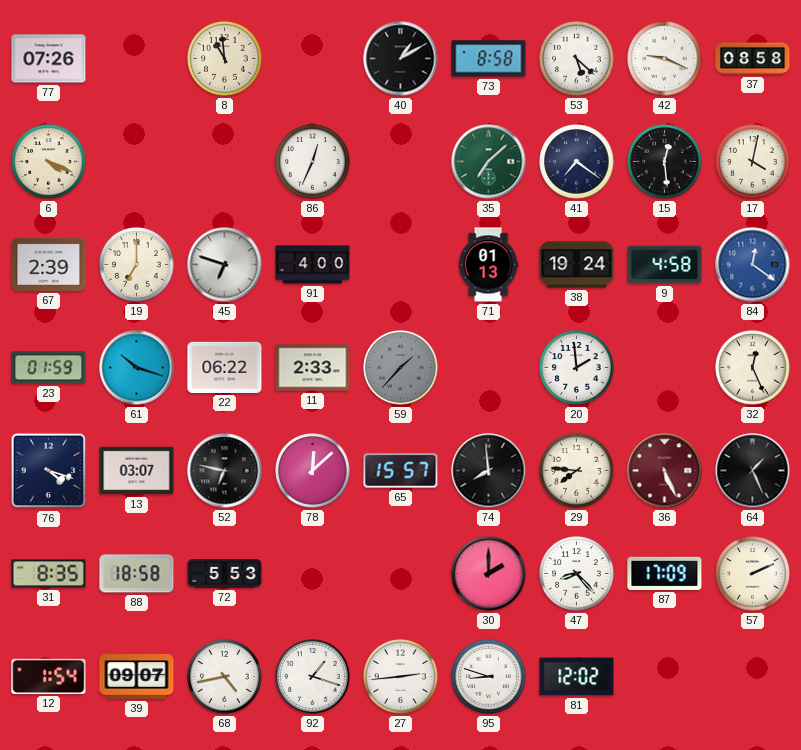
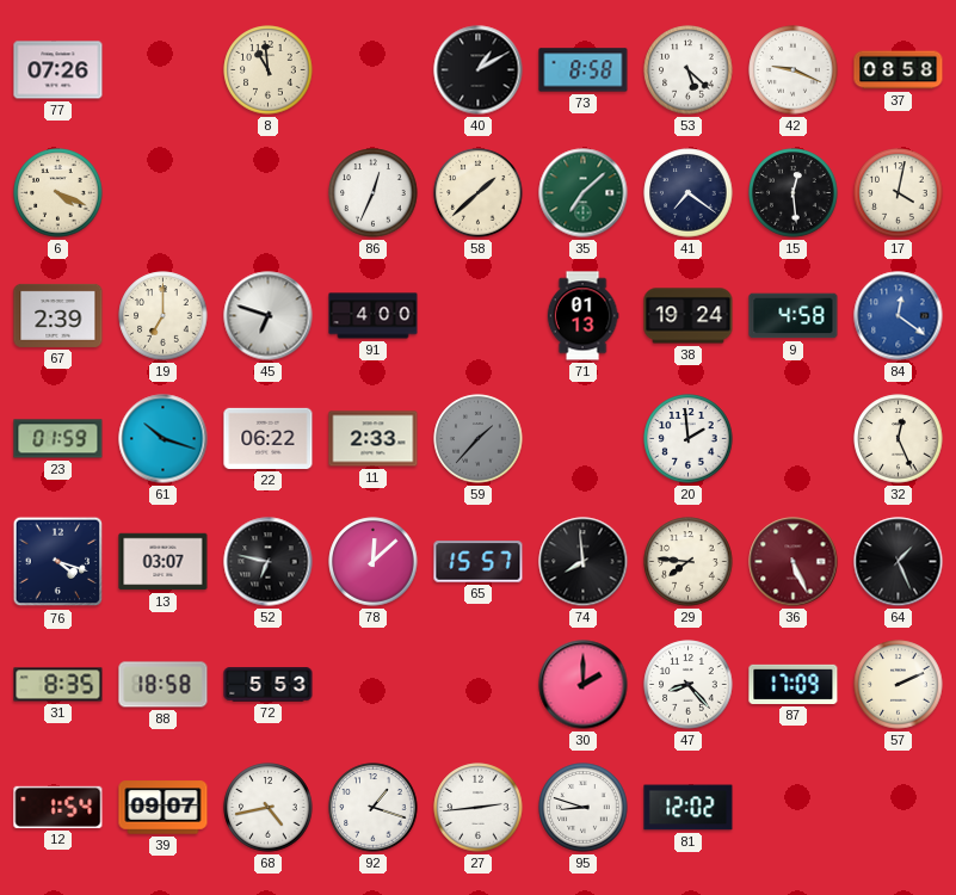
58: none -> 1:38 (479, 193)
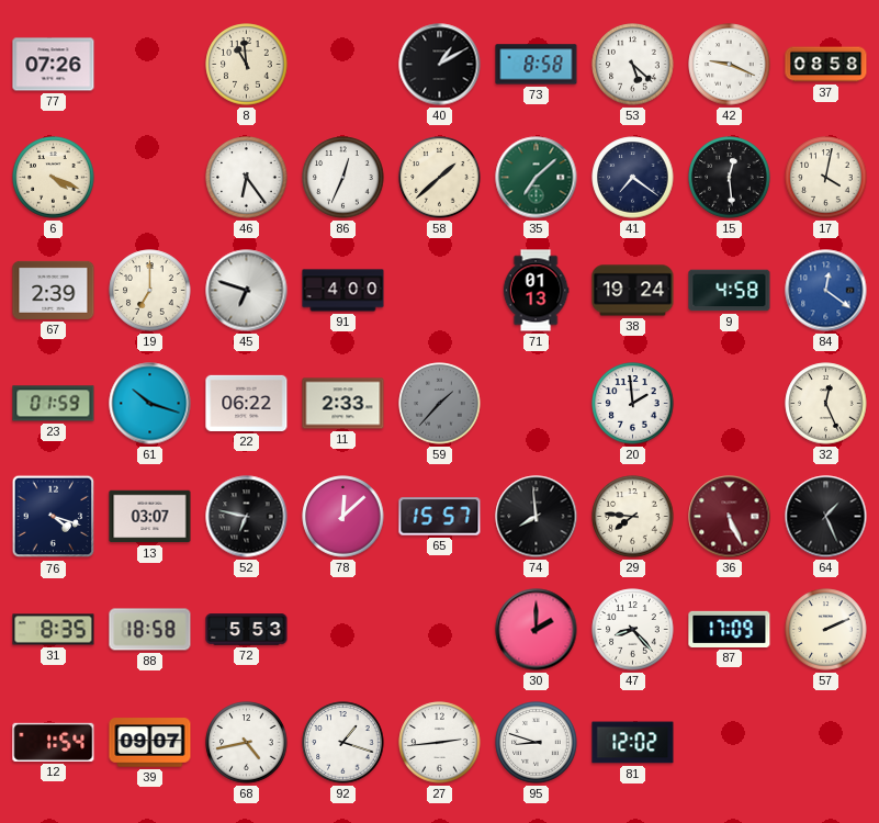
46: none -> 6:24 (247, 178)
